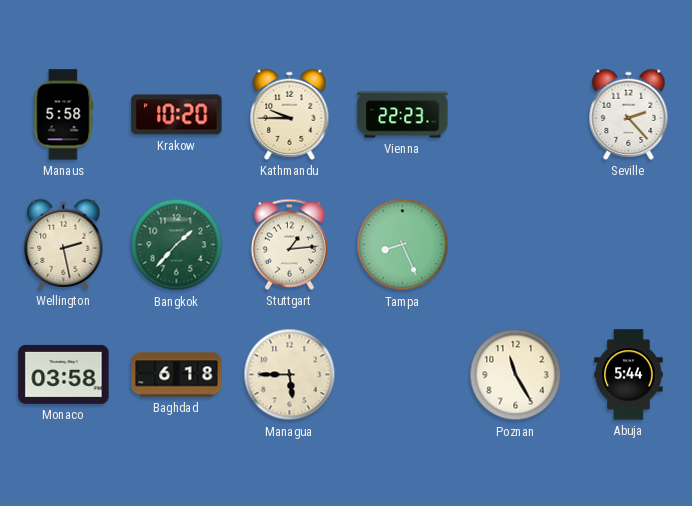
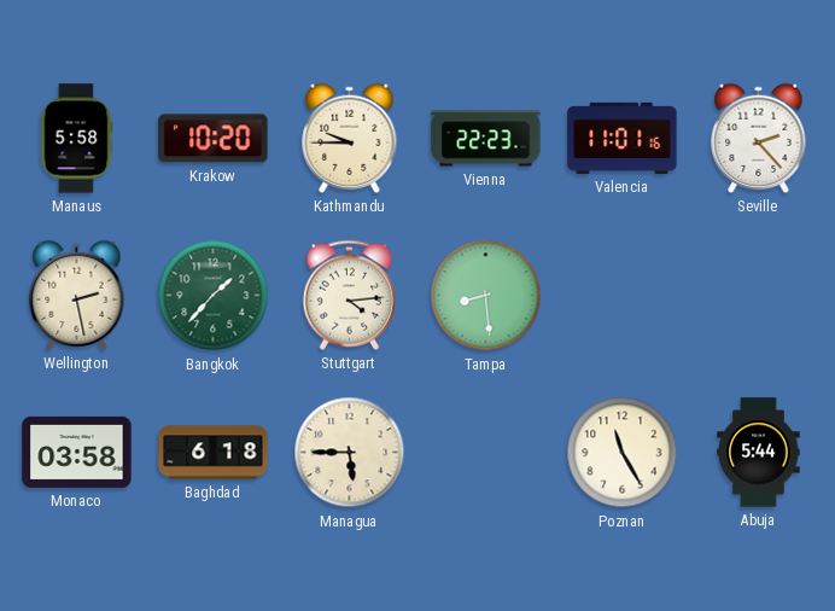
Valencia: none -> 11:01 (623, 138)
Stuttgart: 1:14 -> 4:14 (349, 295)
Tampa: 8:26 -> 8:29 (486, 296)
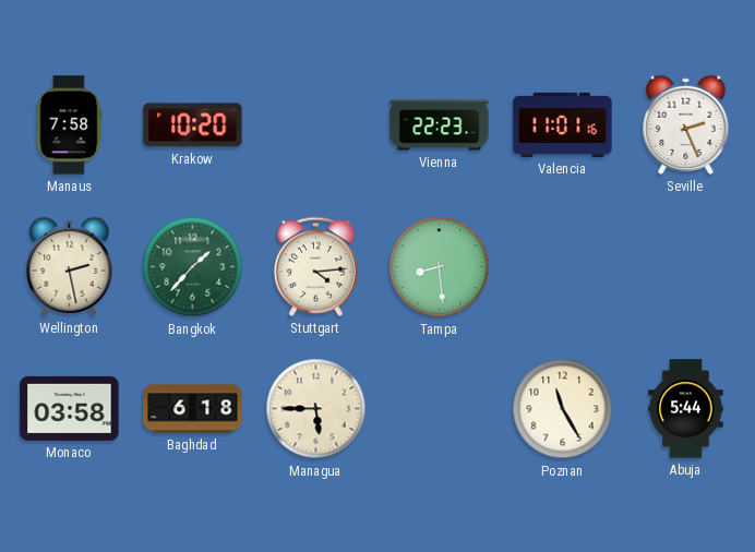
Manaus: 5:58 -> 7:58 (69, 125)
Kathmandu: 9:45 -> none (350, 138)
Seville: 2:23 -> 2:26 (686, 124)
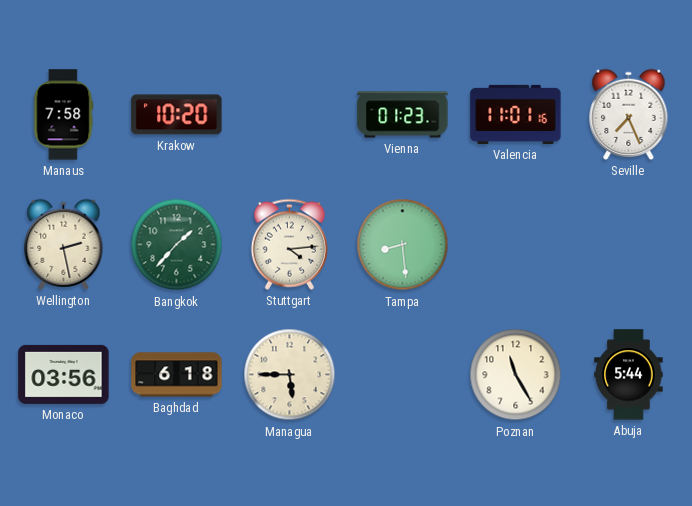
Vienna: 22:23 -> 01:23 (403, 115)
Seville: 2:26 -> 7:26 (629, 114)
Monaco: 03:58 -> 03:56 (64, 374)
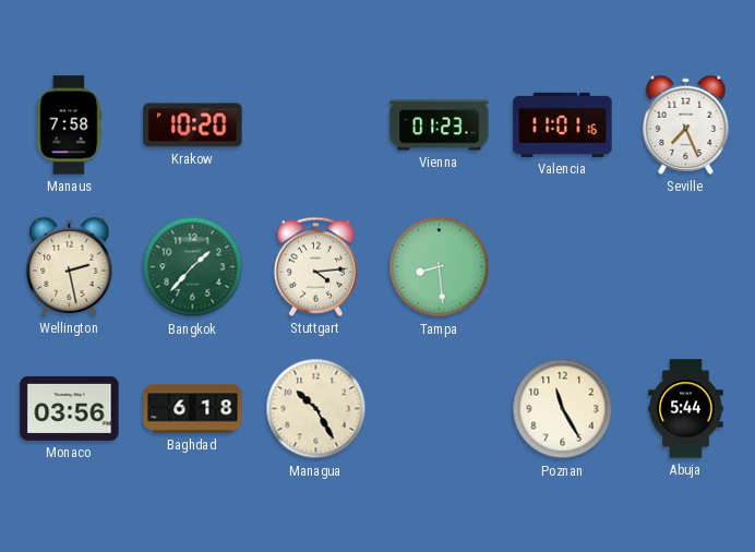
Managua: 5:45 -> 10:25 (316, 409)
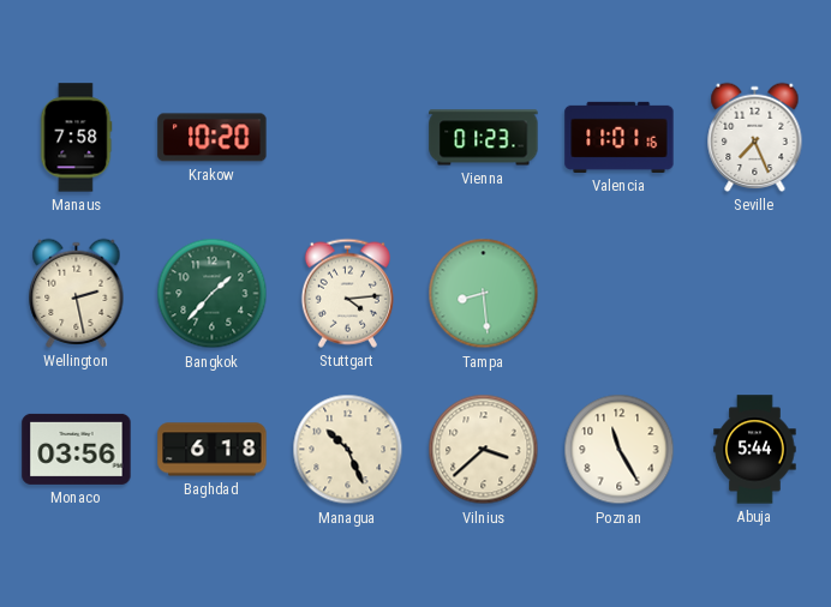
Managua: 10:25 -> 10:26 (348, 450)
Vilnius: none -> 3:38 (484, 450)
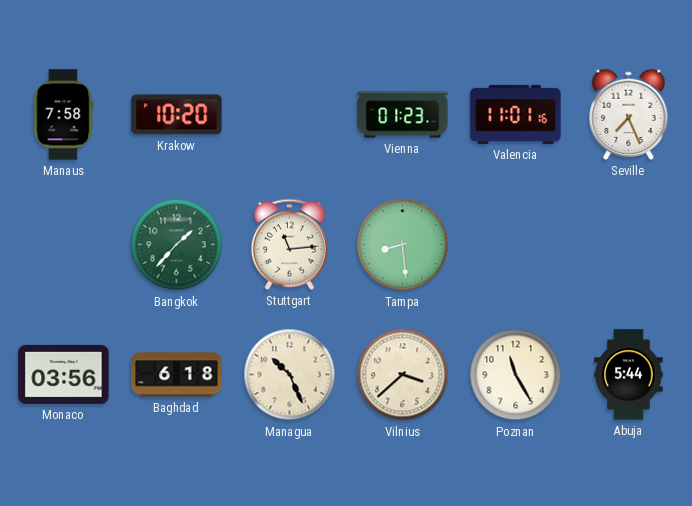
Wellington: 2:28 -> none (77, 293)
Stuttgart: 4:14 -> 11:14 (289, 244)
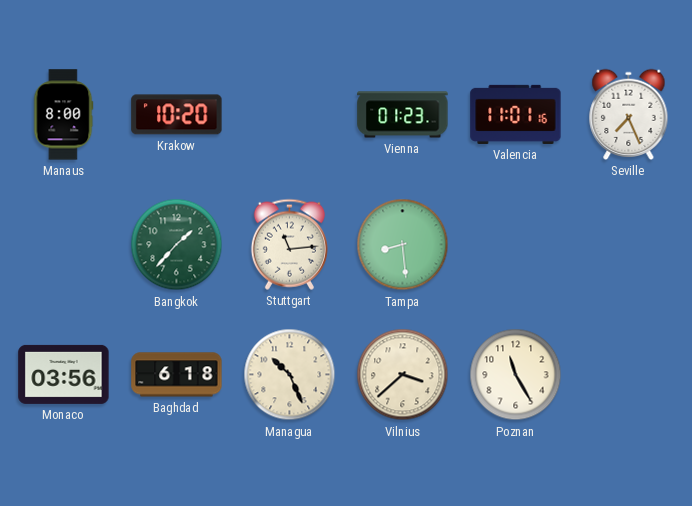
Manaus: 7:58 -> 8:00 (63, 115)
Abuja: 5:44 -> none (629, 375)
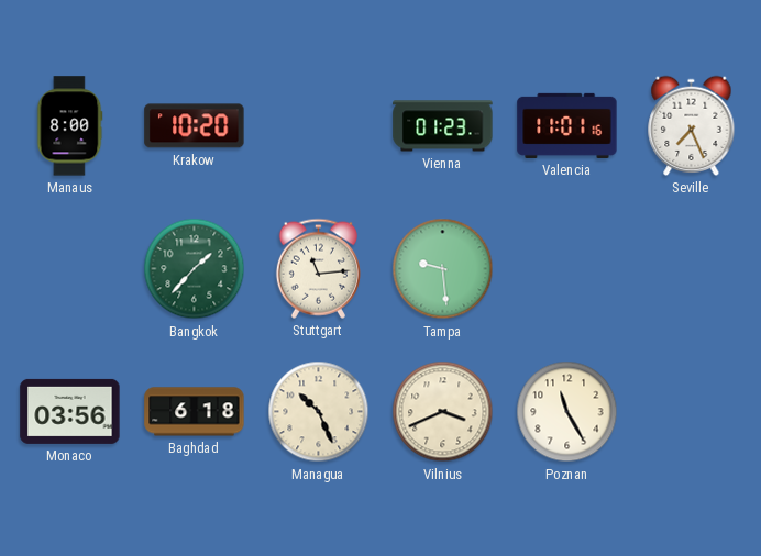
Tampa: 8:29 -> 9:29 (443, 269)
Vilnius: 3:38 -> 3:41 (443, 412)
